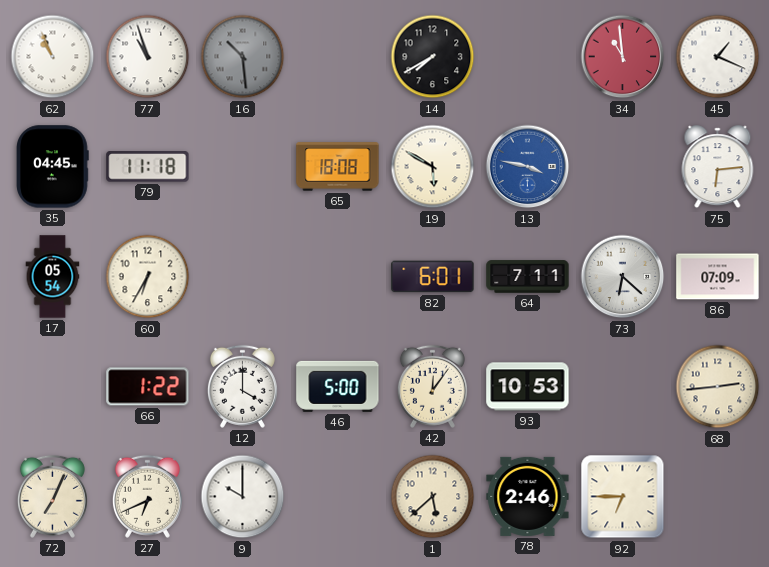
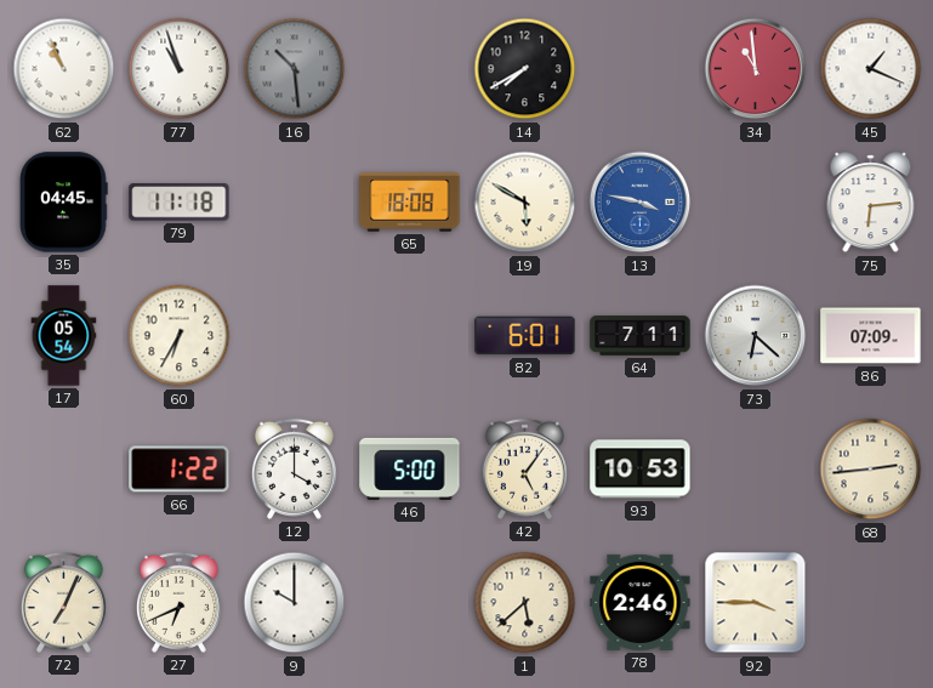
42: 12:06 -> 5:06 (524, 468)
92: 6:45 -> 3:45 (756, 603)
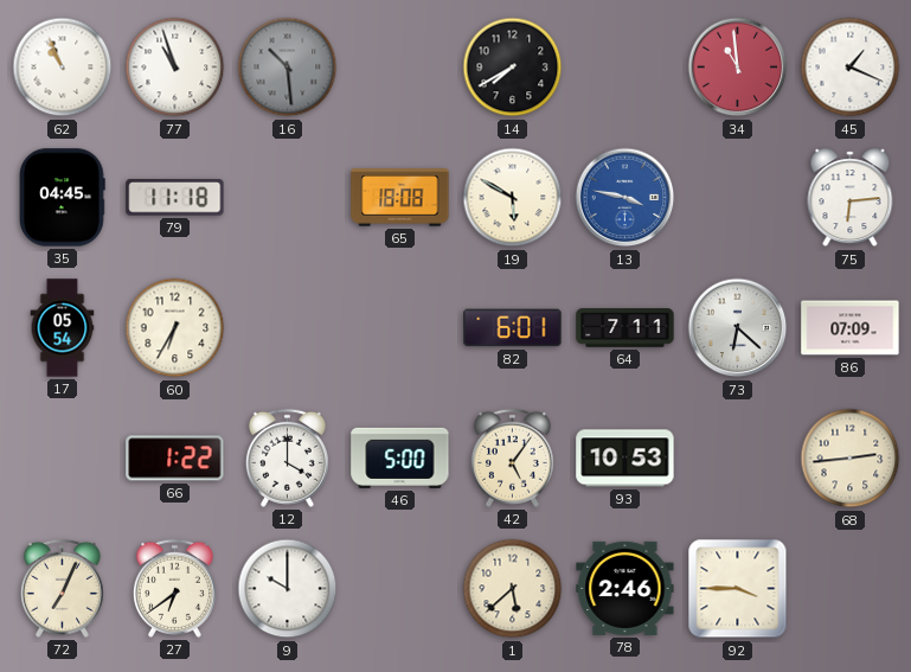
27: 6:41 -> 6:39 (174, 588)
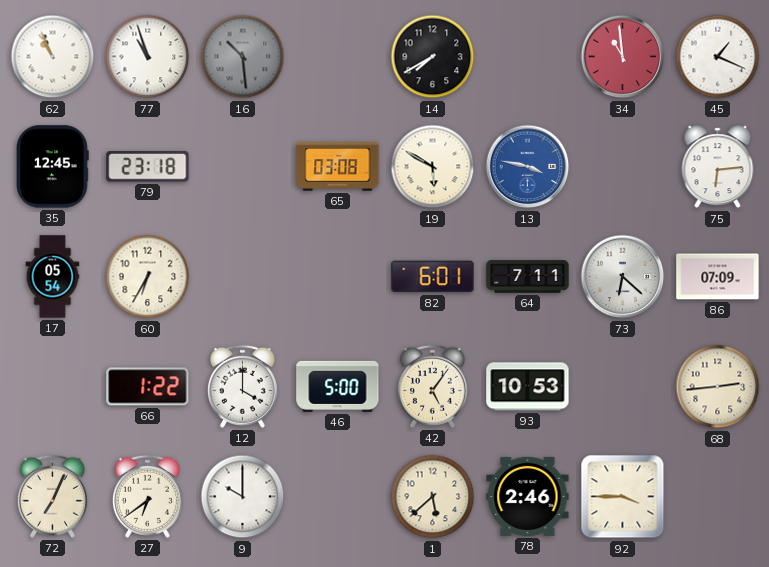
35: 04:45 -> 12:45 (53, 167)
79: 11:18 -> 23:18 (148, 167)
65: 18:08 -> 03:08 (338, 167)
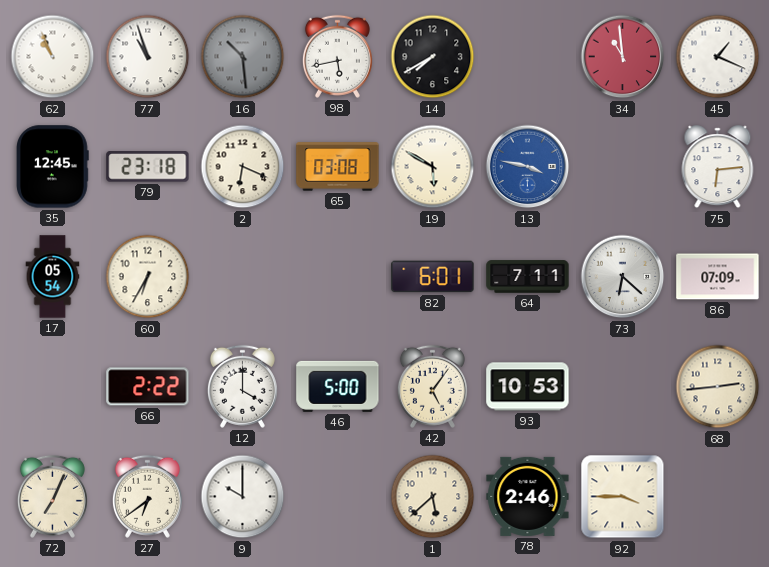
98: none -> 5:43 (337, 56)
2: none -> 6:19 (243, 167)
66: 1:22 -> 2:22 (148, 387)
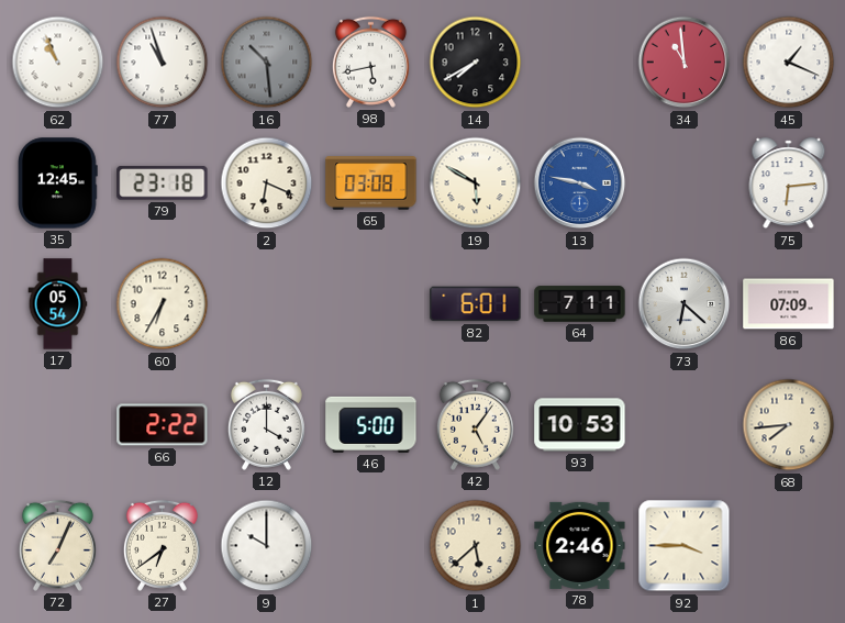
68: 2:44 -> 7:44 (789, 425)
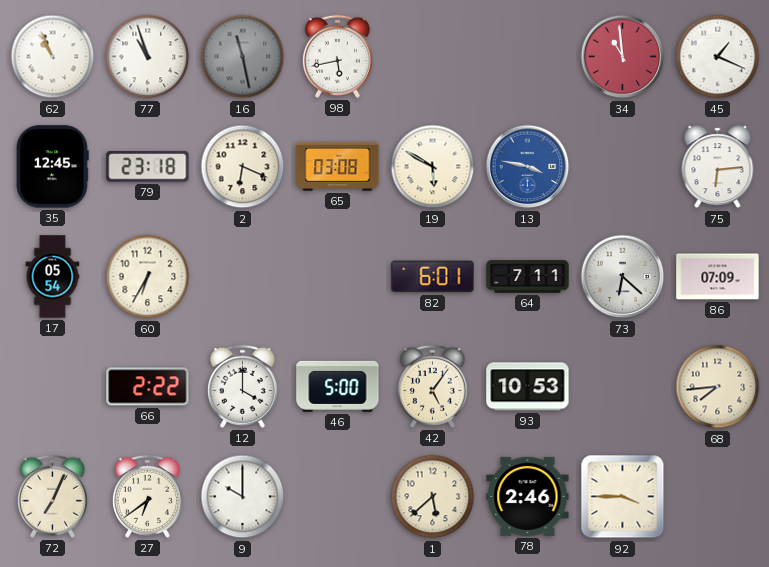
16: 10:29 -> 11:28 (243, 57)
14: 7:40 -> none (476, 63)
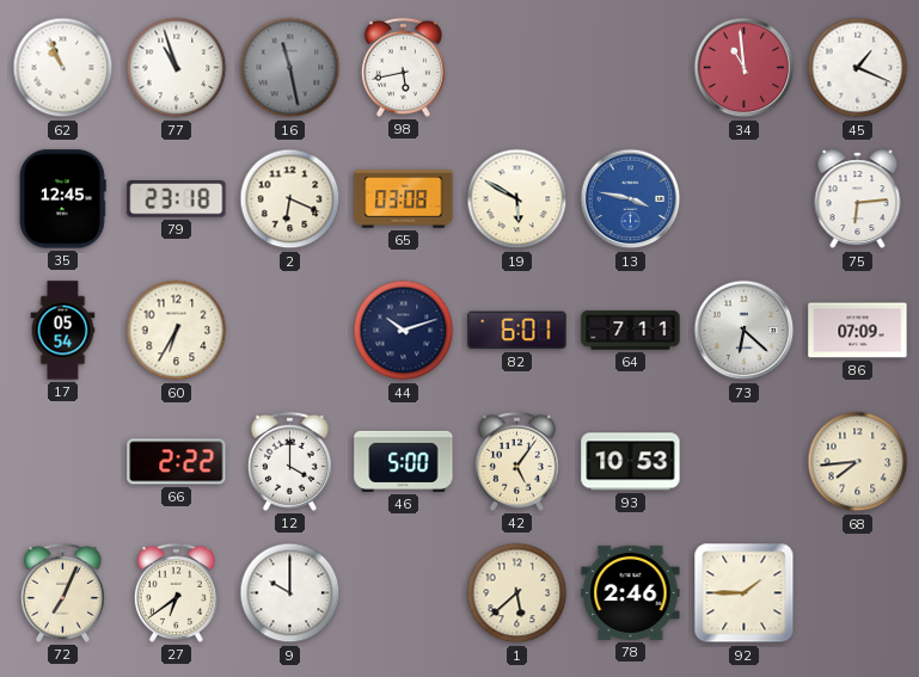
44: none -> 10:12 (404, 331)
92: 3:45 -> 1:45 (745, 593)
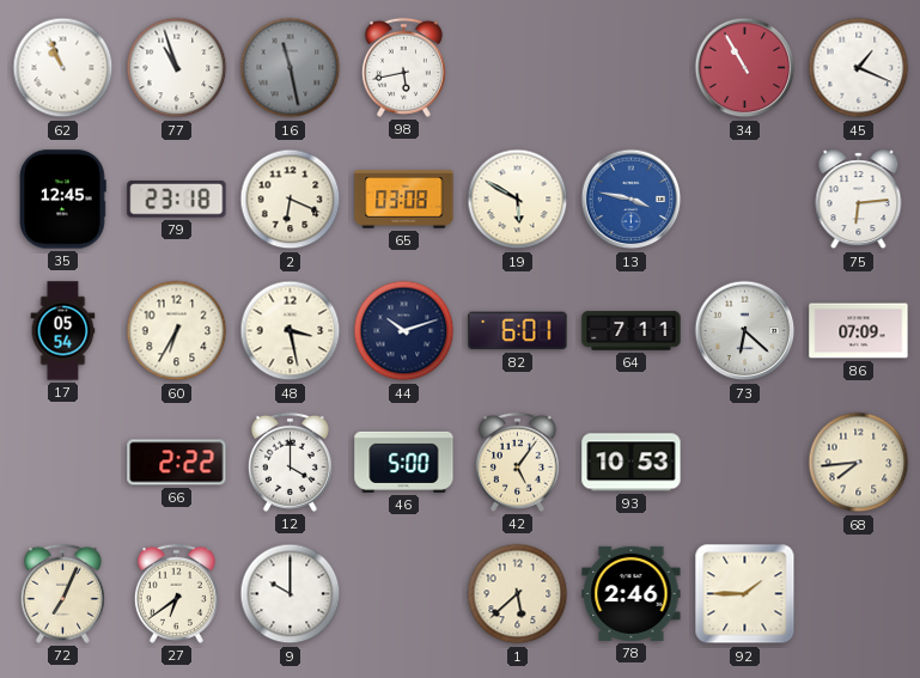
34: 10:59 -> 10:55 (745, 68)
48: none -> 3:28 (291, 331)
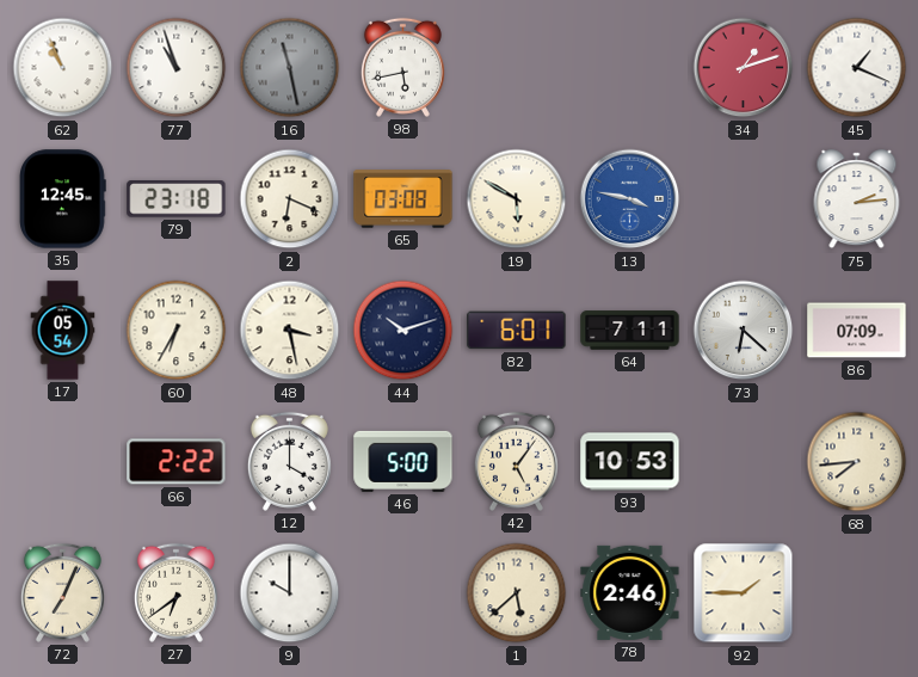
34: 10:55 -> 1:12 (744, 68)
75: 6:14 -> 2:14 (857, 199)
